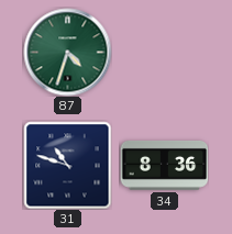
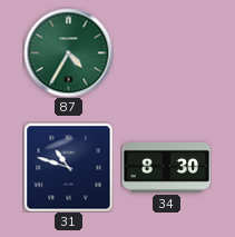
87: 4:33 -> 4:35 (68, 52)
34: 8:36 -> 8:30 (166, 167)
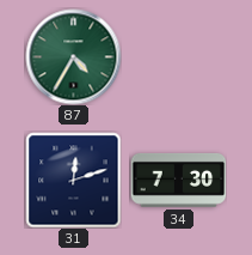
31: 10:48 -> 12:12 (73, 180)
34: 8:30 -> 7:30 (178, 180)
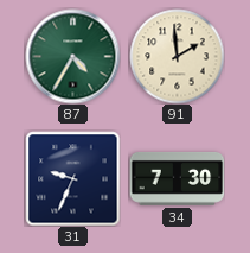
91: none -> 1:59 (177, 56)
31: 12:12 -> 9:34 (72, 178)
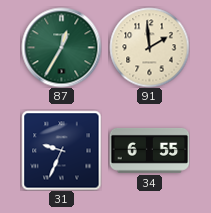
87: 4:35 -> 12:35 (61, 47)
34: 7:30 -> 6:55 (149, 150)
